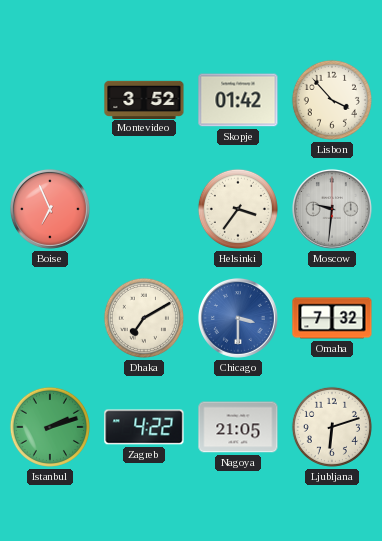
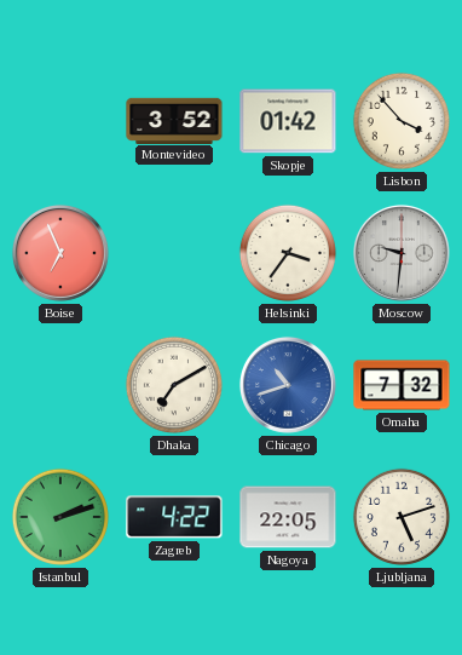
Chicago: 3:30 -> 10:42 (288, 385)
Nagoya: 21:05 -> 22:05 (288, 517)
Ljubljana: 6:12 -> 5:12 (402, 517)
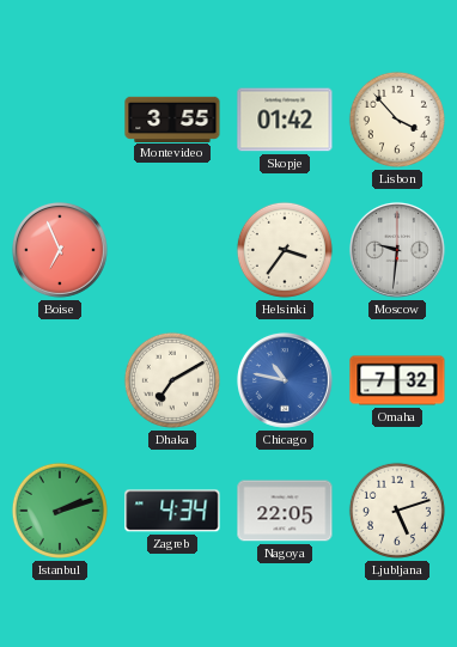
Montevideo: 3:52 -> 3:55 (172, 118)
Chicago: 10:42 -> 10:47 (285, 380)
Zagreb: 4:22 -> 4:34 (172, 511)
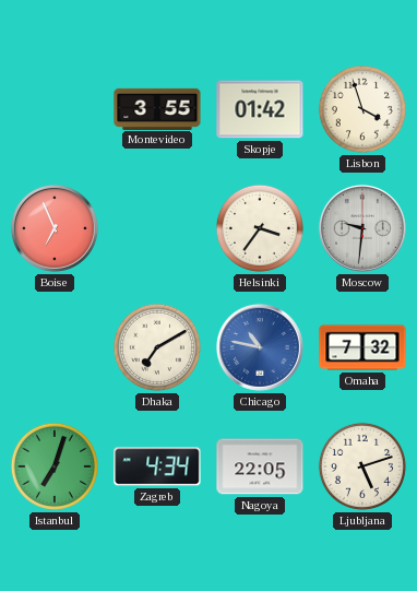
Lisbon: 3:53 -> 3:57 (362, 109)
Istanbul: 2:12 -> 7:03 (55, 466)
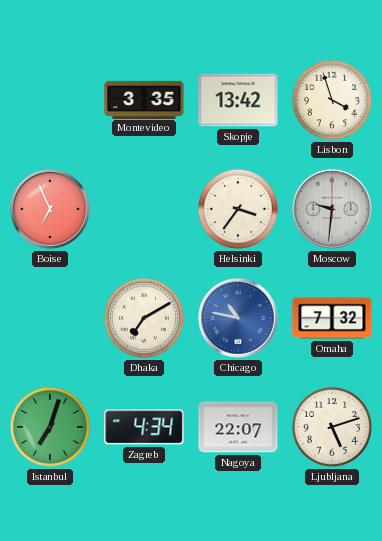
Montevideo: 3:55 -> 3:35 (144, 99)
Skopje: 01:42 -> 13:42 (238, 100)
Nagoya: 22:05 -> 22:07 (238, 427)
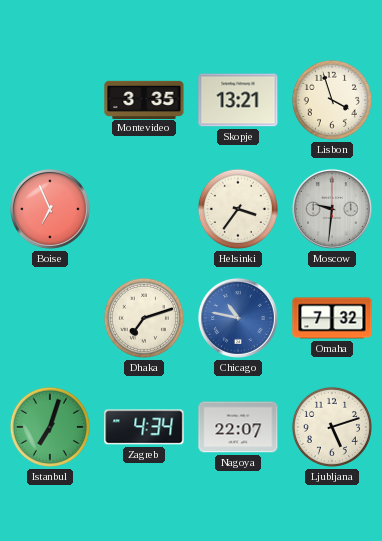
Skopje: 13:42 -> 13:21 (238, 100)
Dhaka: 7:10 -> 7:12 (144, 318)
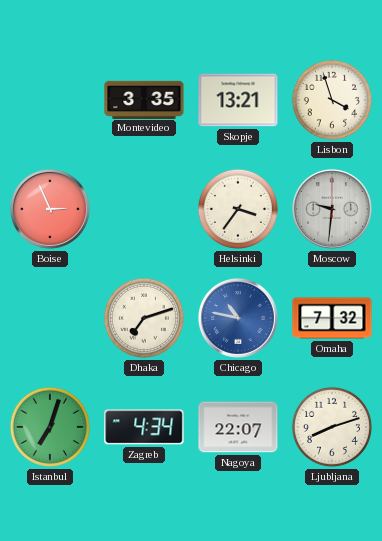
Boise: 6:56 -> 2:56 (50, 209)
Ljubljana: 5:12 -> 8:12 (332, 427)
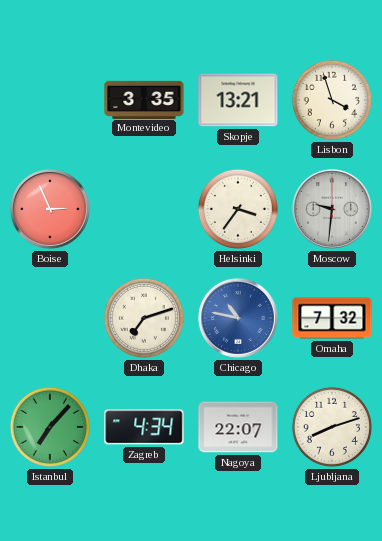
Istanbul: 7:03 -> 7:07 (50, 427)
